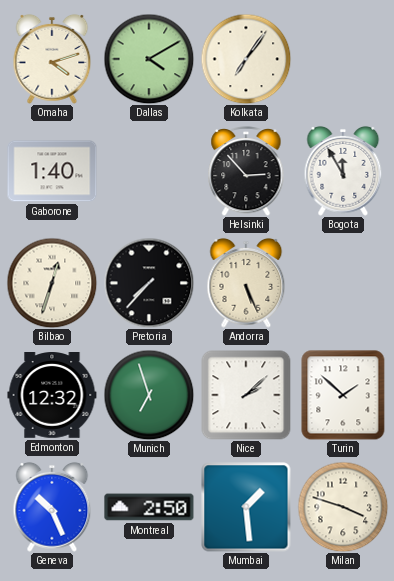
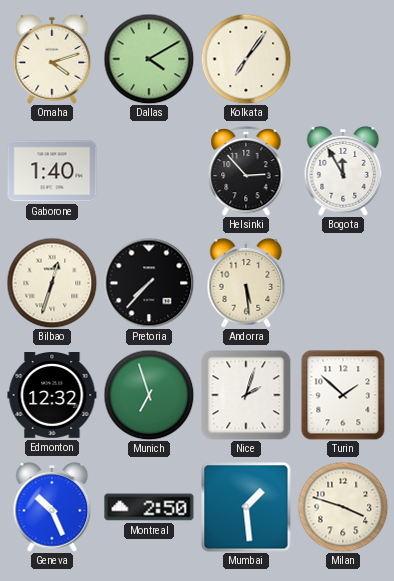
Andorra: 5:26 -> 5:29 (246, 283)
Nice: 2:08 -> 2:03 (246, 395)
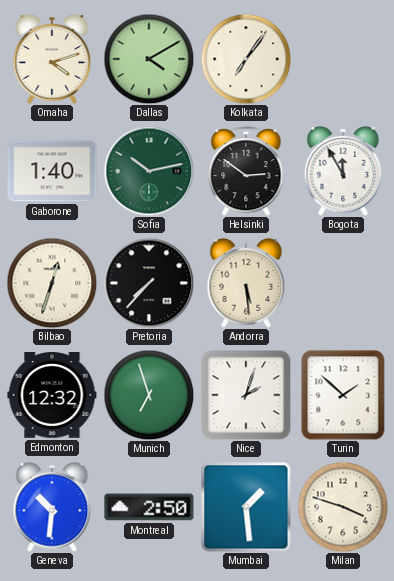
Sofia: none -> 10:13 (149, 171)
Helsinki: 2:53 -> 2:51 (246, 172)
Geneva: 10:26 -> 10:31 (52, 507)
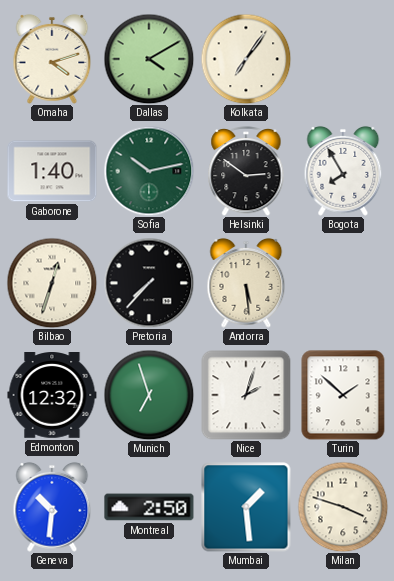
Bogota: 11:55 -> 7:55 (343, 171)
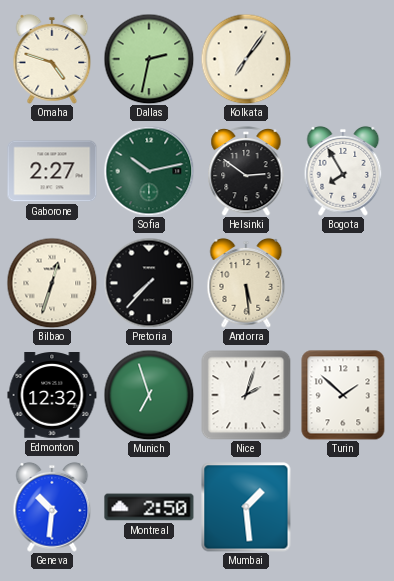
Omaha: 4:12 -> 4:48 (52, 59)
Dallas: 4:10 -> 2:32 (149, 59)
Gaborone: 1:40 -> 2:27 (52, 171)
Milan: 3:48 -> none (343, 507)
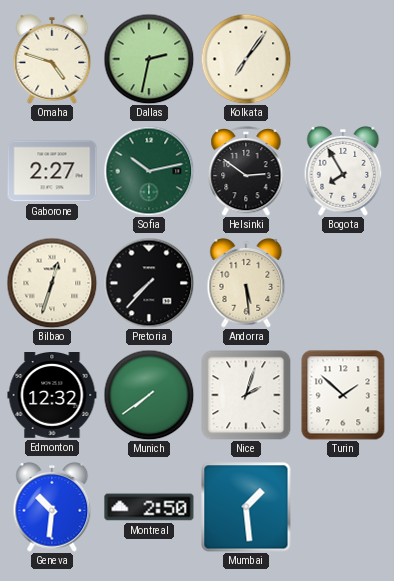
Munich: 6:57 -> 7:39 (149, 395)
